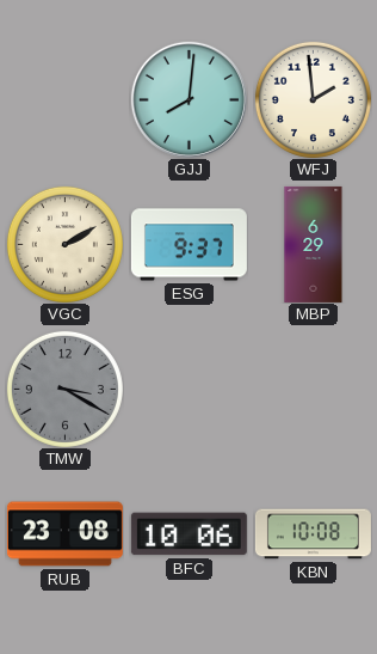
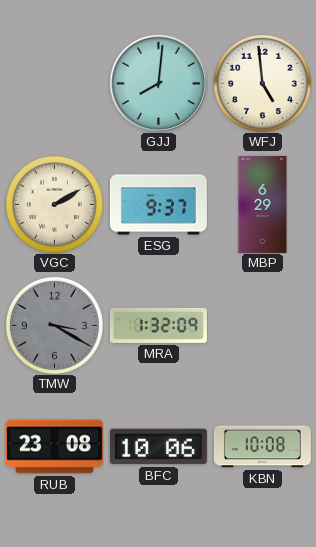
WFJ: 1:59 -> 4:59 (262, 83)
MRA: none -> 1:32 (158, 325)
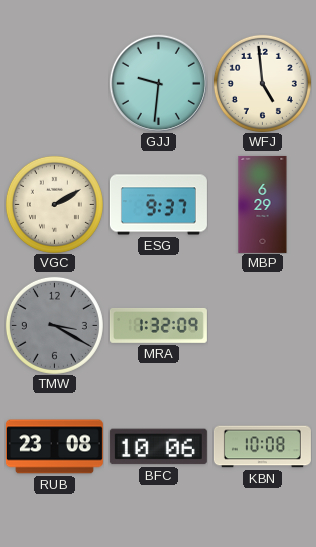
GJJ: 8:01 -> 9:31 (158, 83)
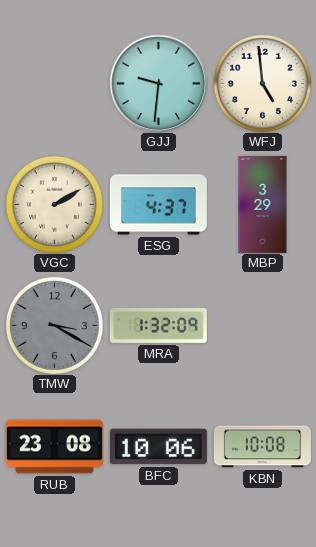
ESG: 9:37 -> 4:37 (158, 205)
MBP: 6:29 -> 3:29 (263, 204)
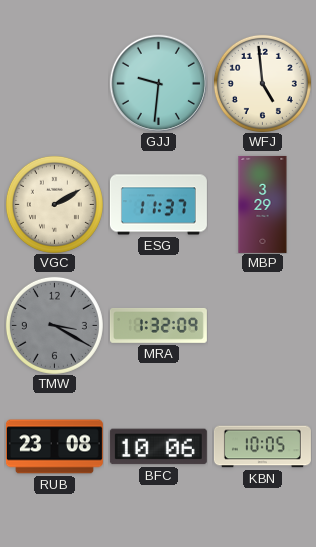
ESG: 4:37 -> 11:37 (158, 205)
KBN: 10:08 -> 10:05 (262, 447)
